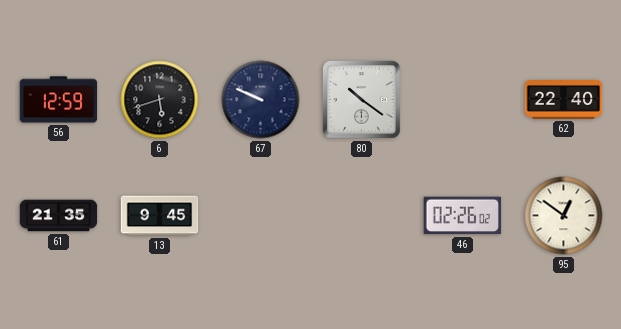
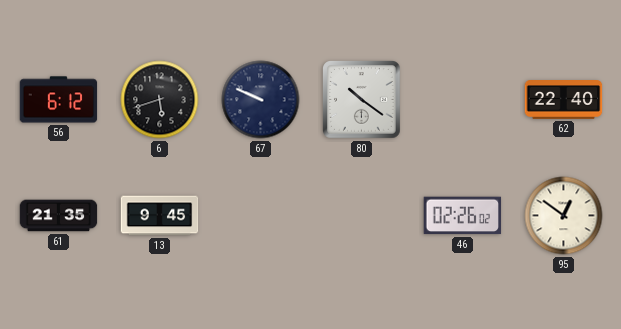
56: 12:59 -> 6:12 (59, 100)
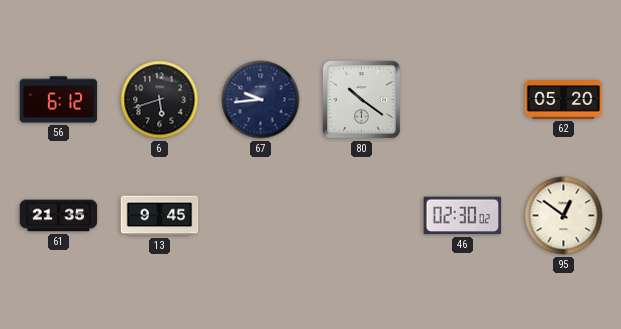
67: 9:49 -> 9:44 (261, 100)
62: 22:40 -> 05:20 (564, 100)
46: 02:26 -> 02:30 (463, 216)
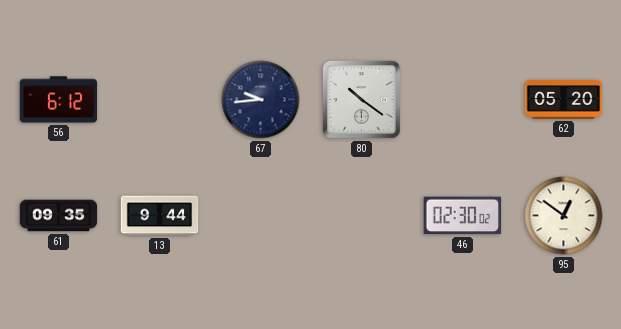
6: 5:42 -> none (160, 100)
61: 21:35 -> 09:35 (59, 216)
13: 9:45 -> 9:44 (160, 216)
